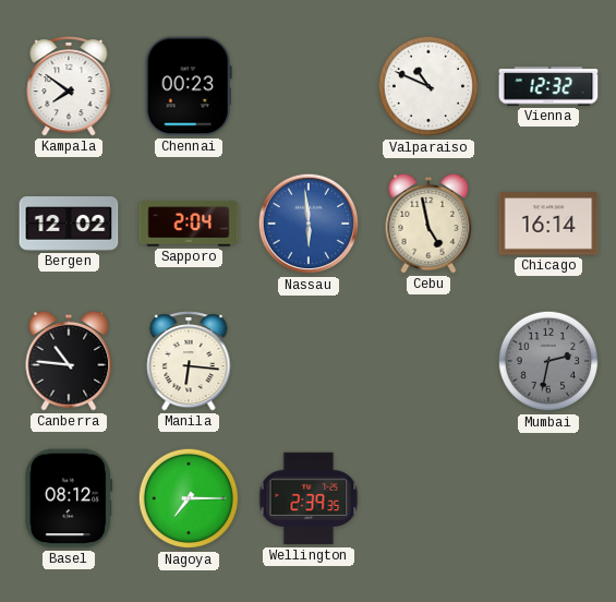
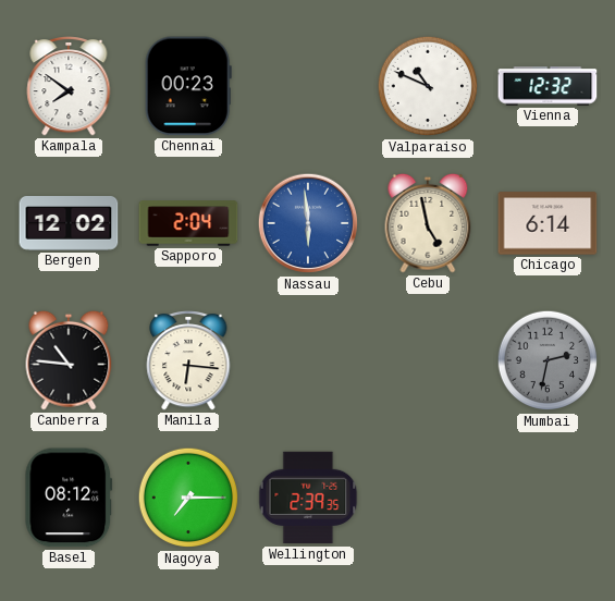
Chicago: 16:14 -> 6:14 (548, 223)
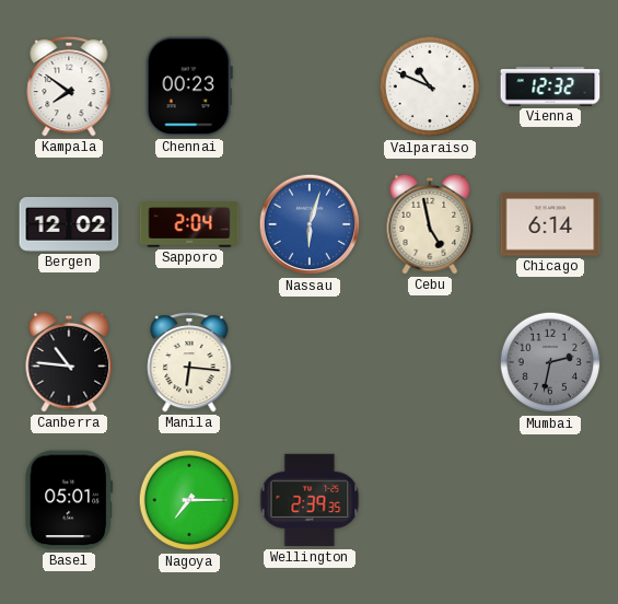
Nassau: 5:59 -> 6:03 (310, 224)
Basel: 08:12 -> 05:01 (69, 500)
